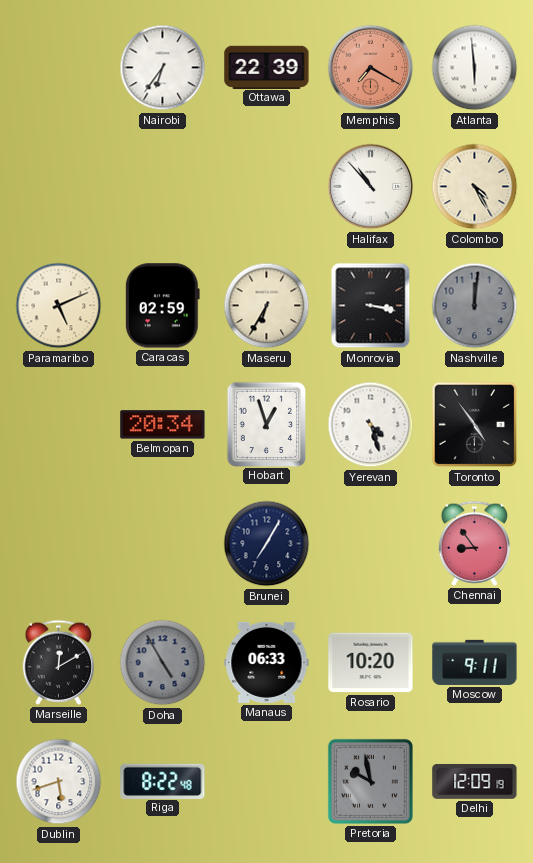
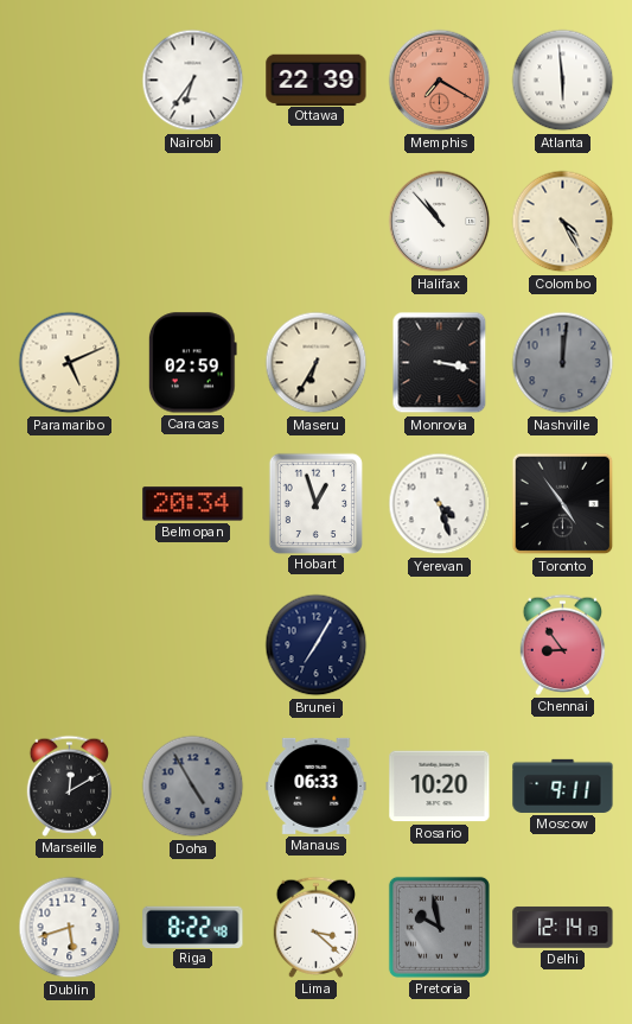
Lima: none -> 3:22 (317, 927)
Delhi: 12:09 -> 12:14 (563, 927)
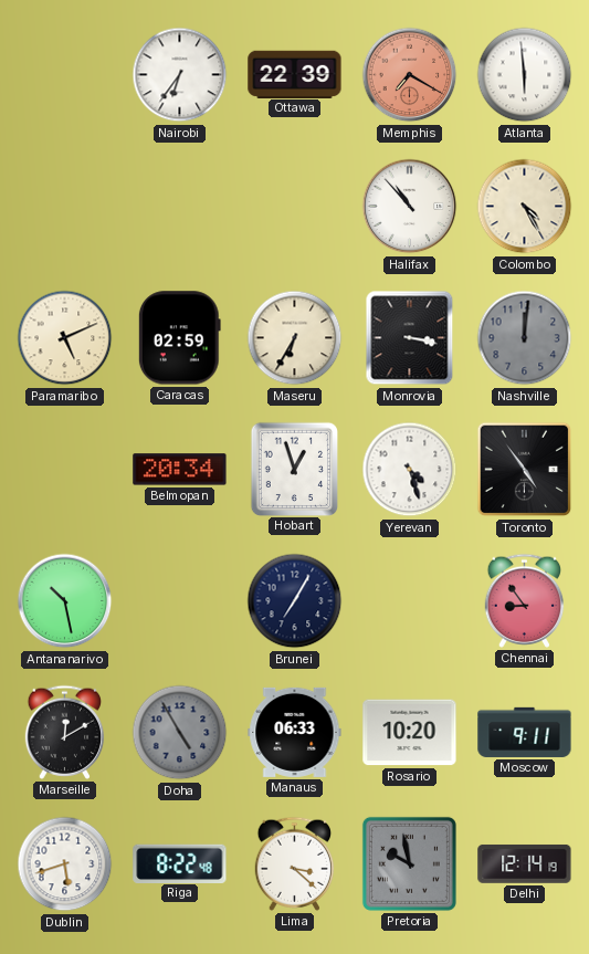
Antananarivo: none -> 10:28 (65, 601)
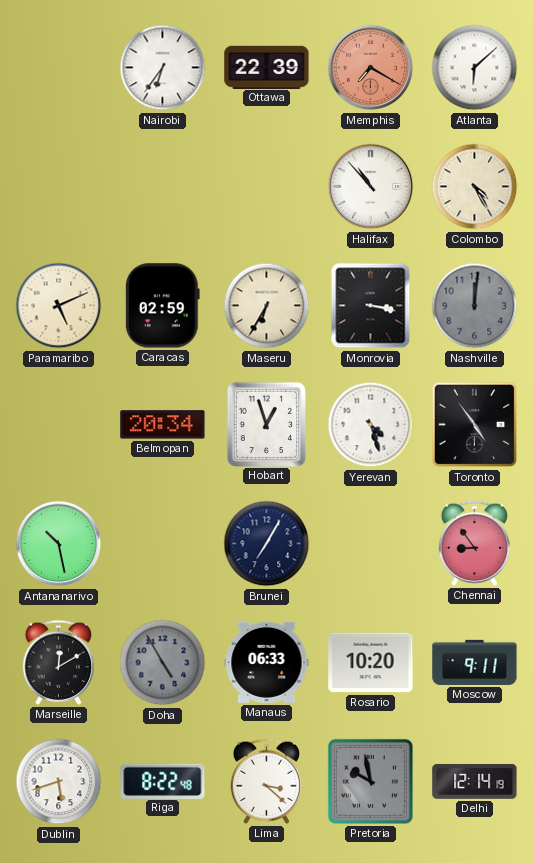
Atlanta: 5:59 -> 6:08 (475, 68)
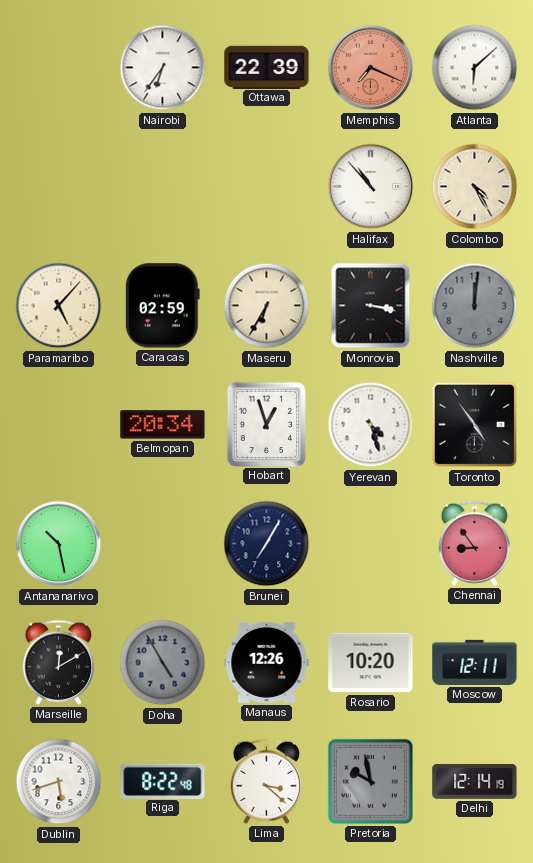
Memphis: 7:20 -> 7:19 (371, 68)
Paramaribo: 5:11 -> 5:07 (59, 306)
Manaus: 06:33 -> 12:26 (267, 662)
Moscow: 9:11 -> 12:11 (475, 662)
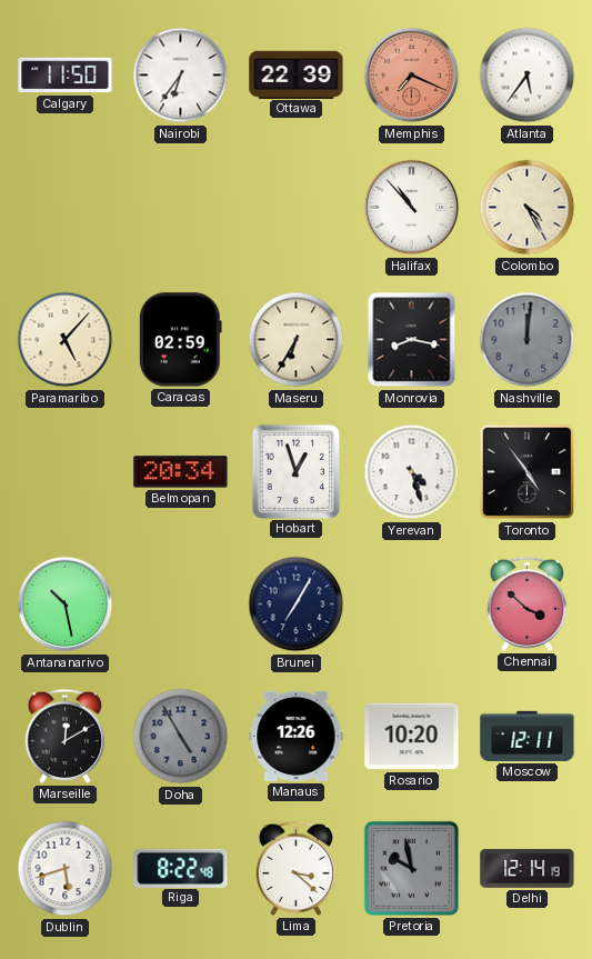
Calgary: none -> 11:50 (66, 76)
Atlanta: 6:08 -> 5:36 (528, 76)
Monrovia: 3:17 -> 8:17 (412, 340)
Chennai: 8:54 -> 3:52 (528, 603)
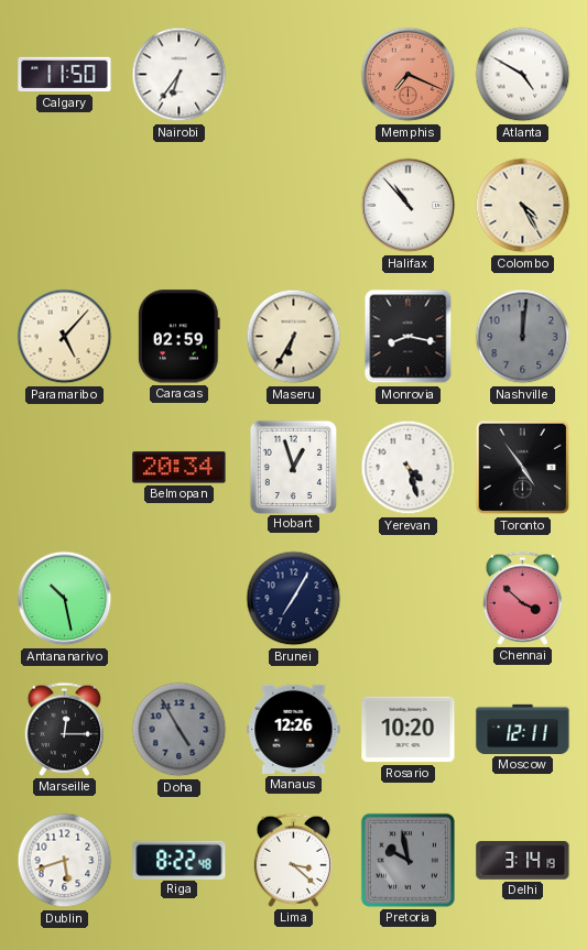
Ottawa: 22:39 -> none (297, 74)
Atlanta: 5:36 -> 4:50 (523, 75)
Marseille: 12:10 -> 12:15 (65, 729)
Delhi: 12:14 -> 3:14 (523, 860)
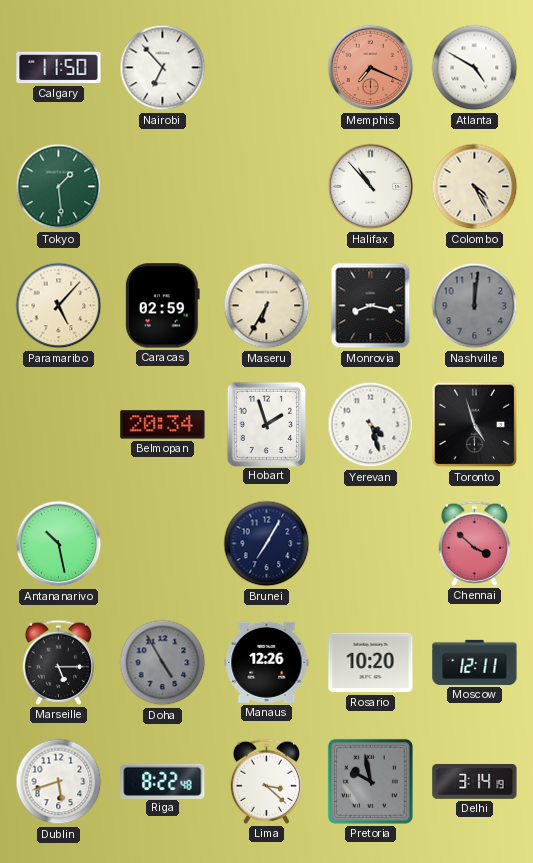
Nairobi: 6:36 -> 6:53 (163, 68)
Tokyo: none -> 1:29 (59, 187)
Hobart: 12:57 -> 1:57 (266, 424)
Toronto: 4:54 -> 4:57 (475, 425)
Marseille: 12:15 -> 5:15 (59, 662)
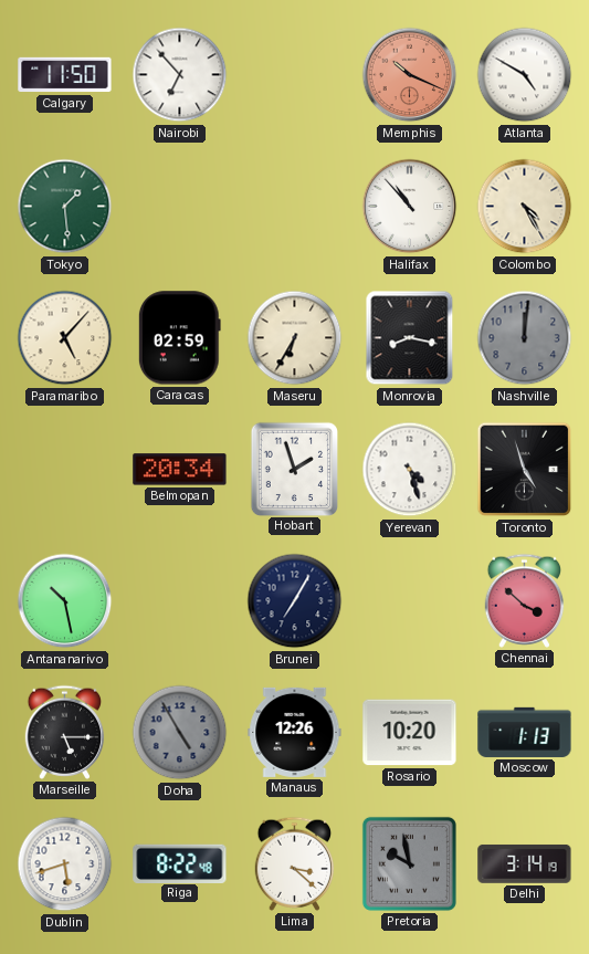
Memphis: 7:19 -> 10:19 (410, 75)
Moscow: 12:11 -> 1:13 (525, 732)
